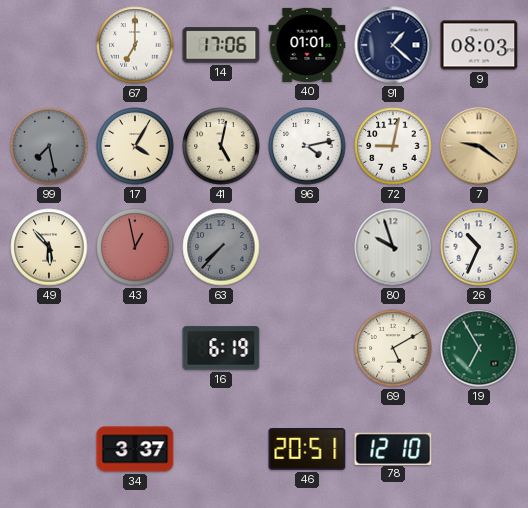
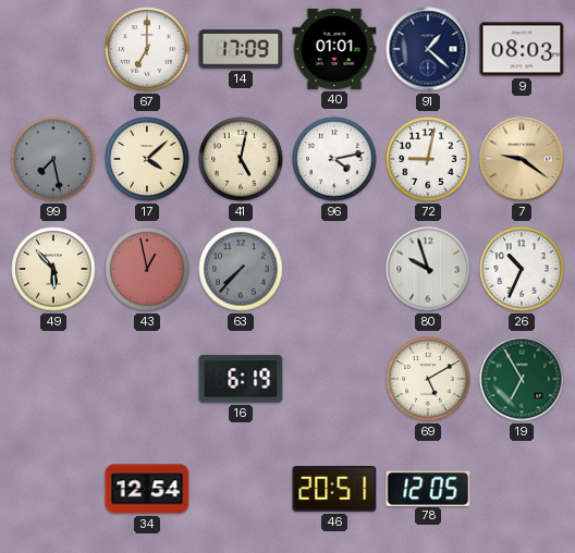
14: 17:06 -> 17:09 (241, 49)
17: 4:05 -> 4:08 (147, 159)
34: 3:37 -> 12:54 (147, 489)
78: 12:10 -> 12:05 (428, 488)
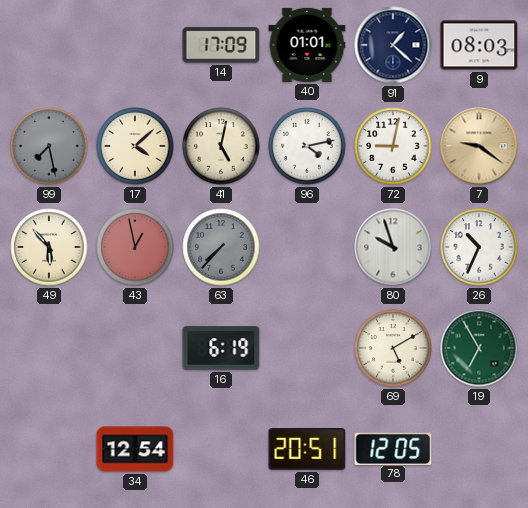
67: 7:00 -> none (147, 49)
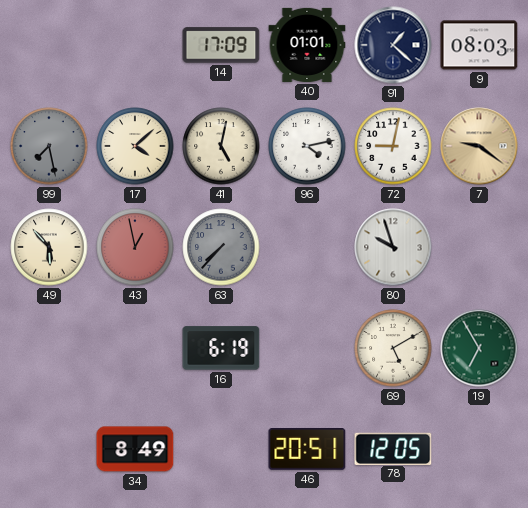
26: 10:34 -> none (479, 247)
34: 12:54 -> 8:49 (135, 449)
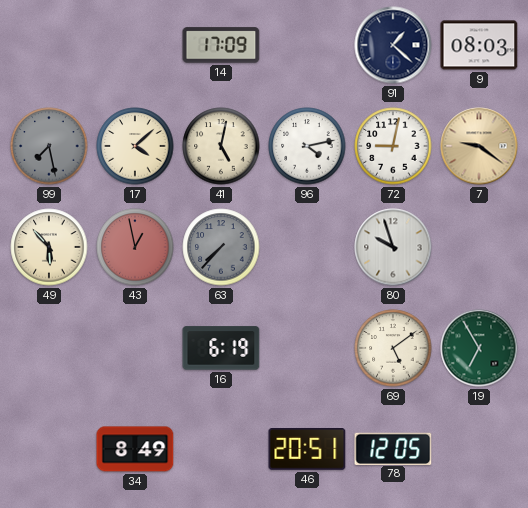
40: 01:01 -> none (307, 45)
69: 5:10 -> 5:09 (393, 348)
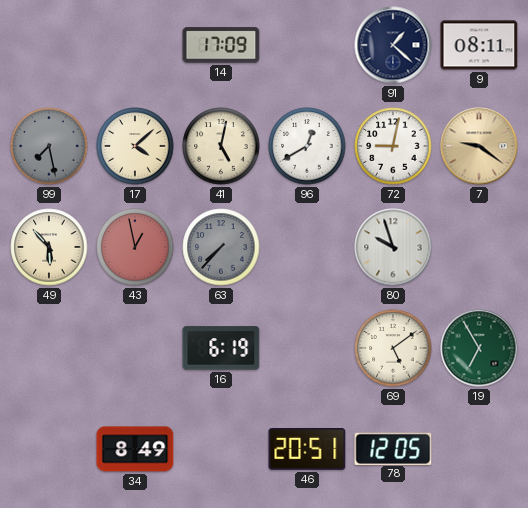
9: 08:03 -> 08:11 (479, 45)
96: 4:13 -> 12:40 (307, 146)
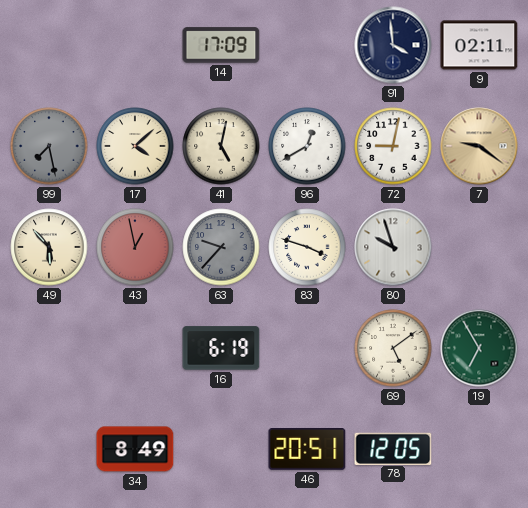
91: 1:22 -> 3:59 (393, 45)
9: 08:11 -> 02:11 (479, 45)
63: 7:37 -> 9:37 (221, 247)
83: none -> 3:48 (307, 247)
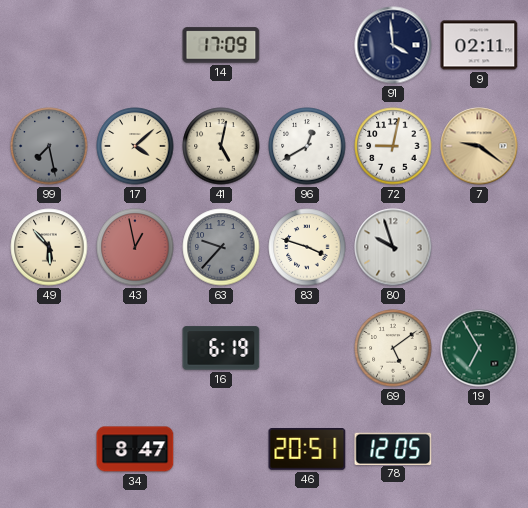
34: 8:49 -> 8:47 (135, 449)
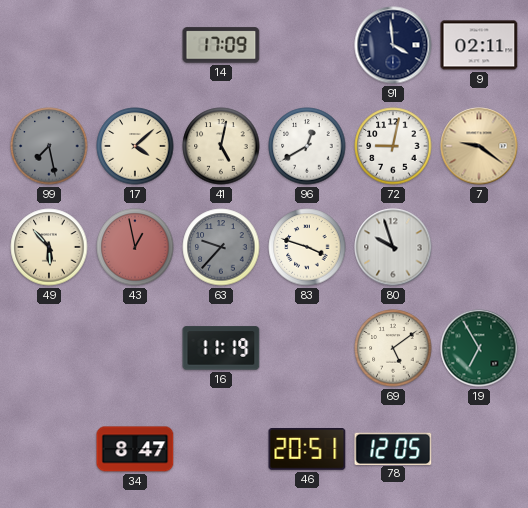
16: 6:19 -> 11:19 (221, 348)
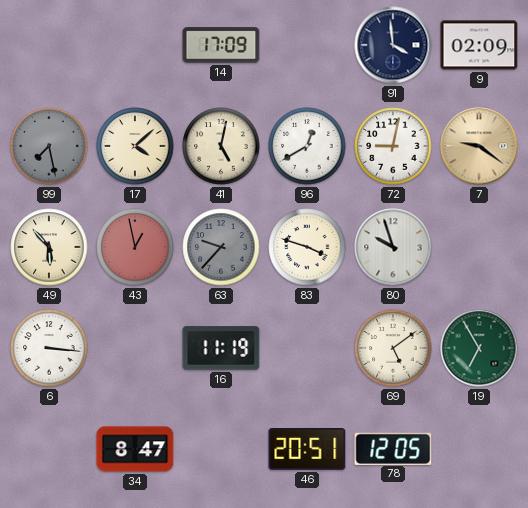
9: 02:11 -> 02:09 (479, 45)
6: none -> 3:16 (49, 348)
